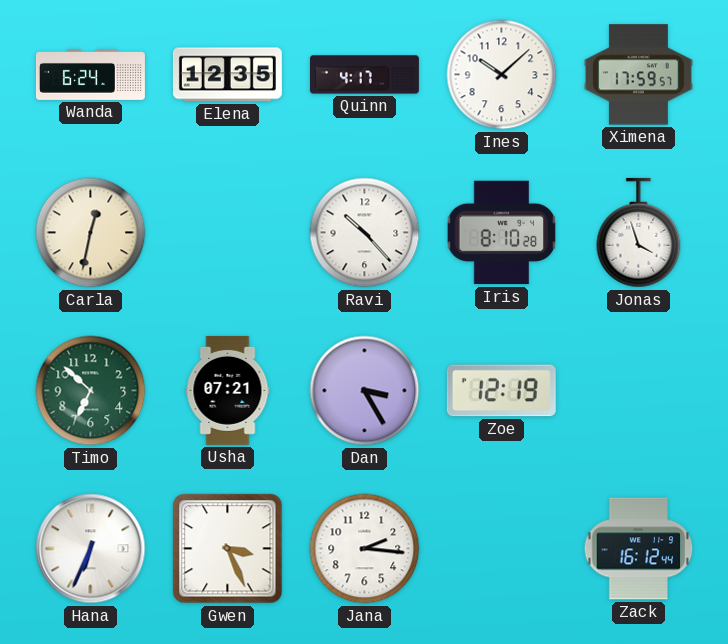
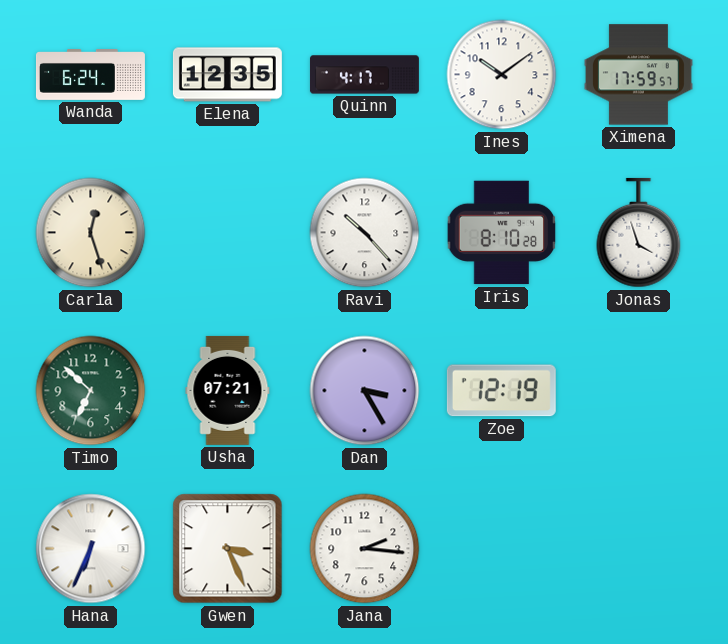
Ines: 10:08 -> 10:09 (502, 75)
Carla: 12:32 -> 12:27 (91, 233)
Zack: 16:12 -> none (639, 549)
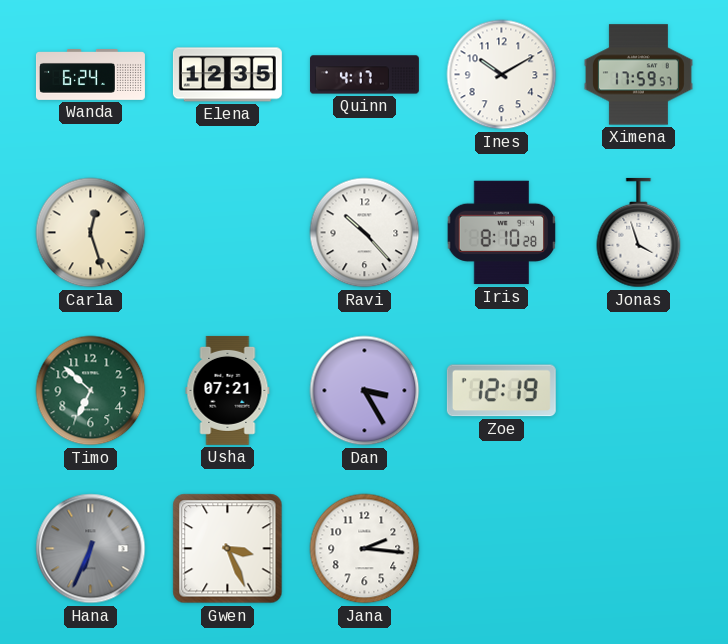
Ines: 10:09 -> 10:10 (502, 75)
Hana dial: white -> grey (91, 549)
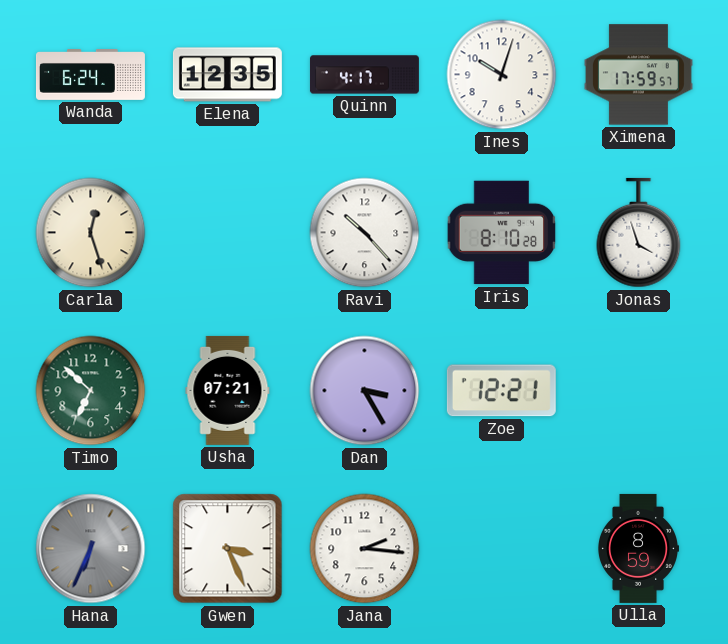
Ines: 10:10 -> 10:03 (502, 75)
Zoe: 12:19 -> 12:21 (501, 391)
Ulla: none -> 8:59 (637, 548)
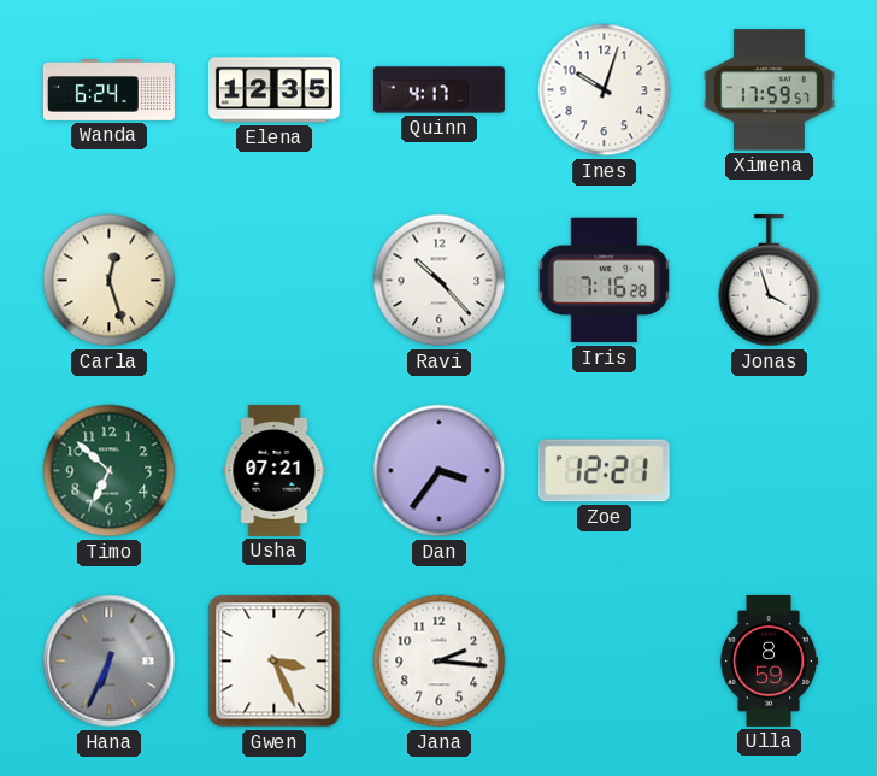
Iris: 8:10 -> 7:16 (605, 281)
Dan: 3:25 -> 3:36 (440, 471)
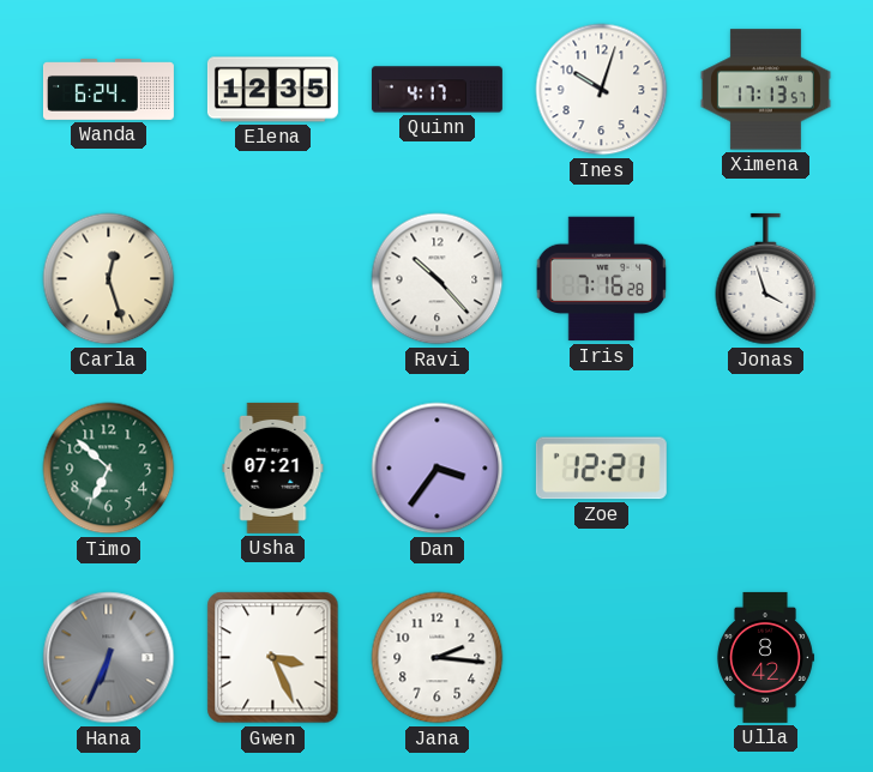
Ximena: 17:59 -> 17:13 (765, 90)
Ulla: 8:59 -> 8:42 (764, 657)
